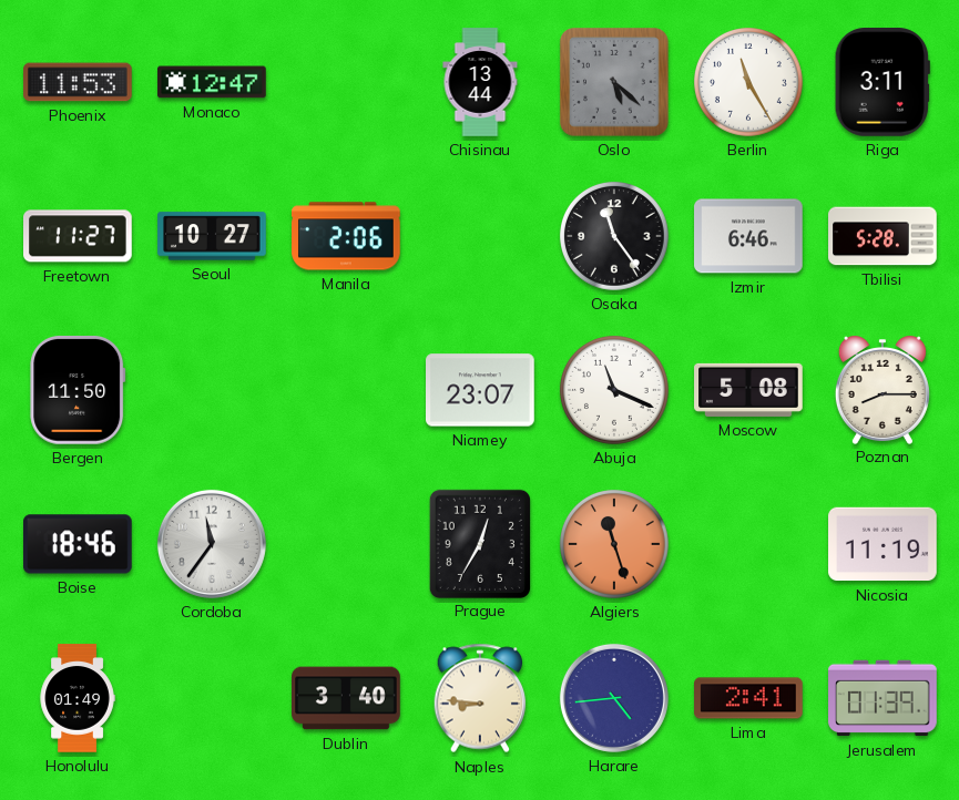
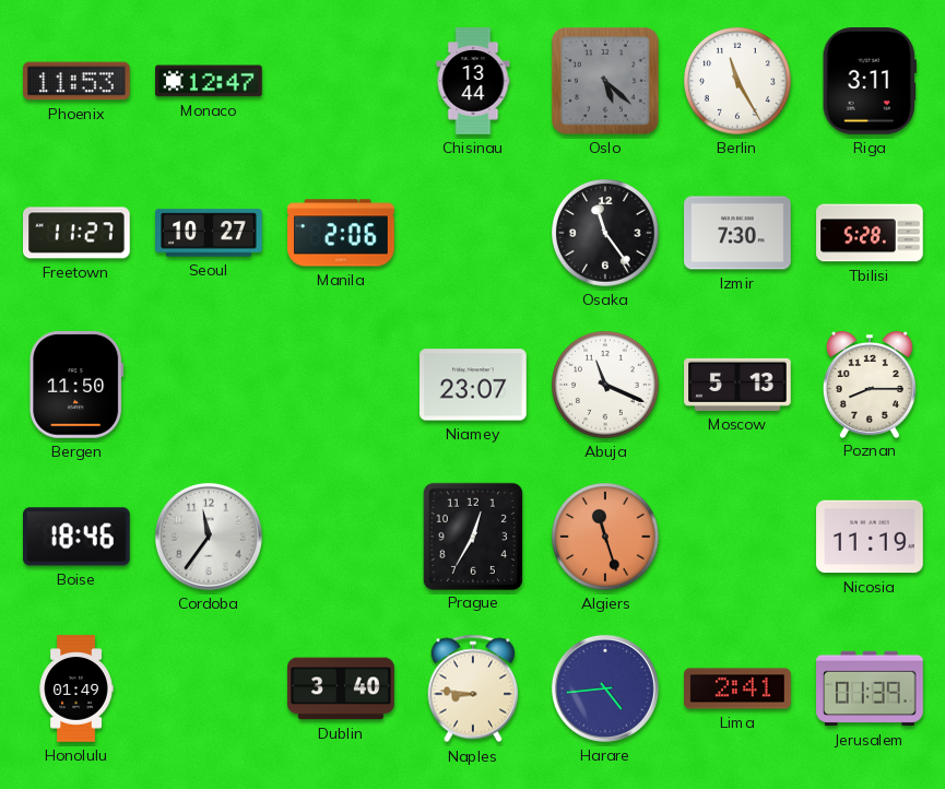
Izmir: 6:46 -> 7:30 (737, 233)
Moscow: 5:08 -> 5:13 (737, 385)
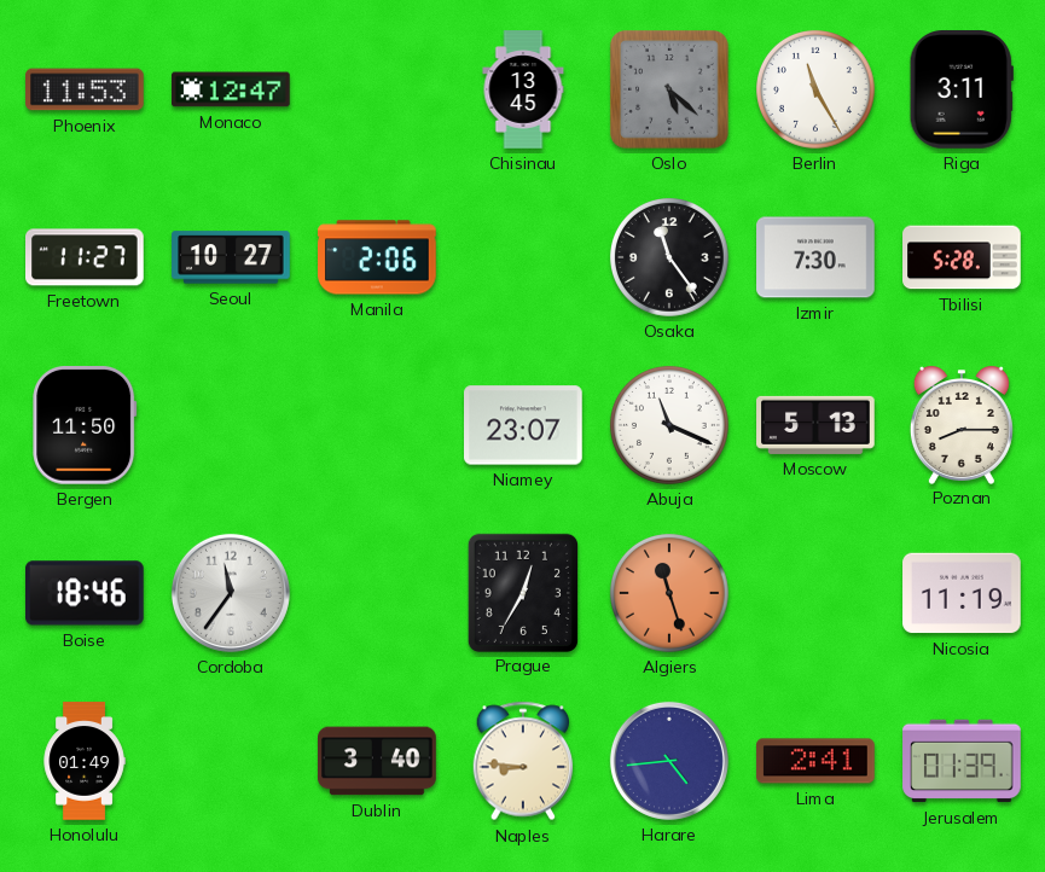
Chisinau: 13:44 -> 13:45 (523, 89)
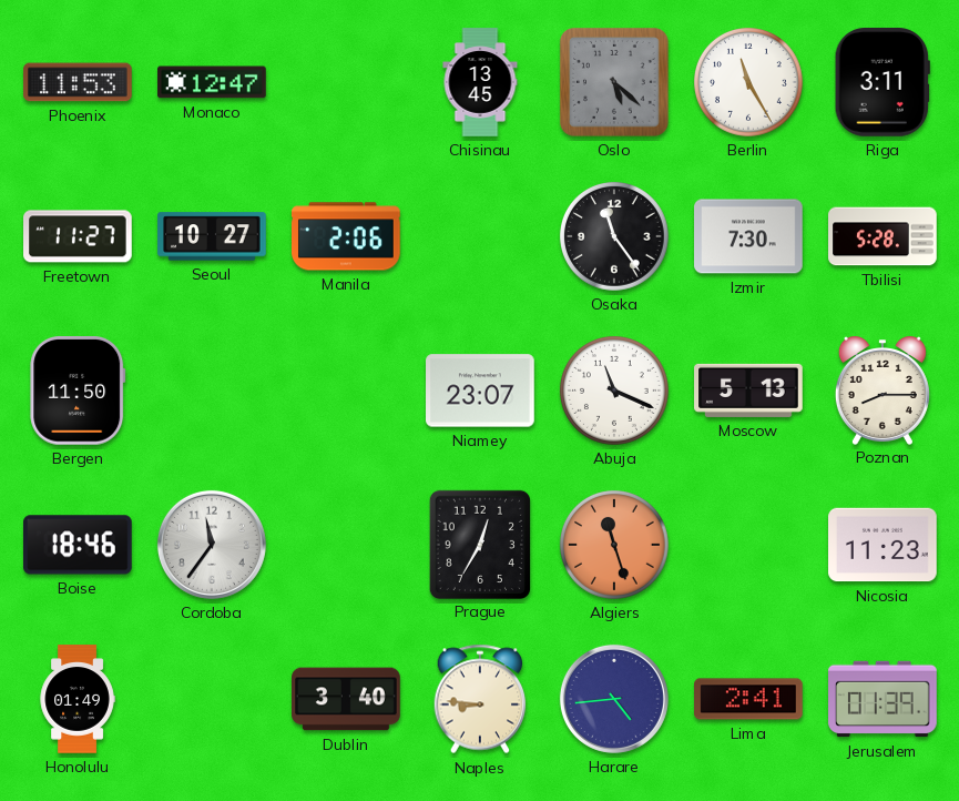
Nicosia: 11:19 -> 11:23 (883, 545)
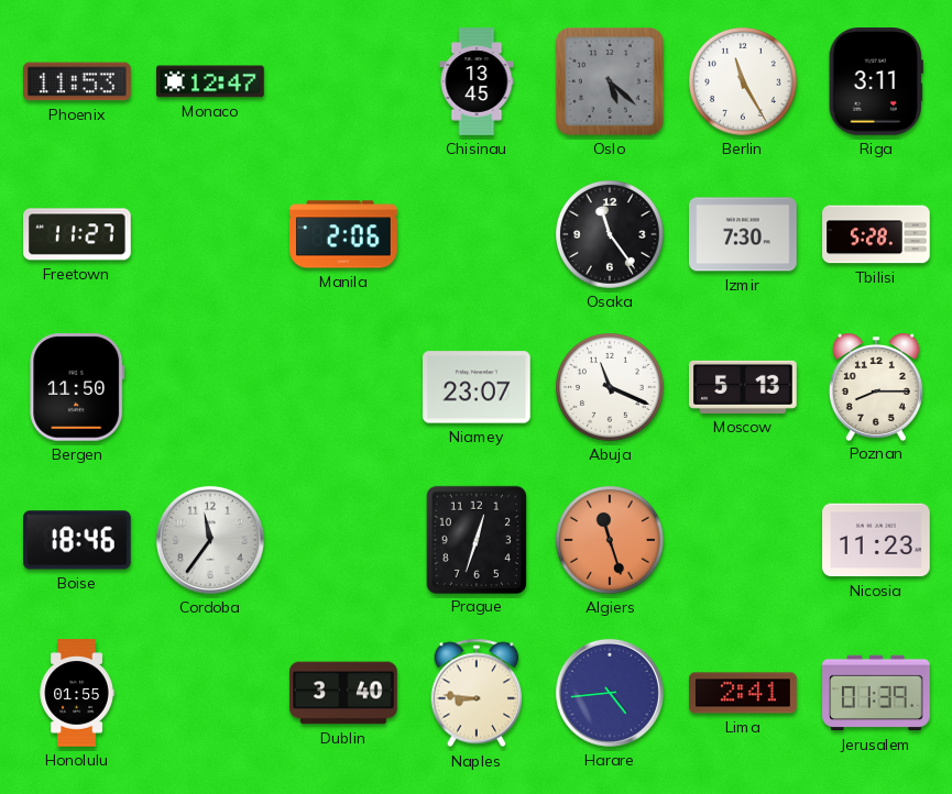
Seoul: 10:27 -> none (212, 236)
Prague: 12:35 -> 12:33 (475, 539)
Honolulu: 01:49 -> 01:55 (77, 693)
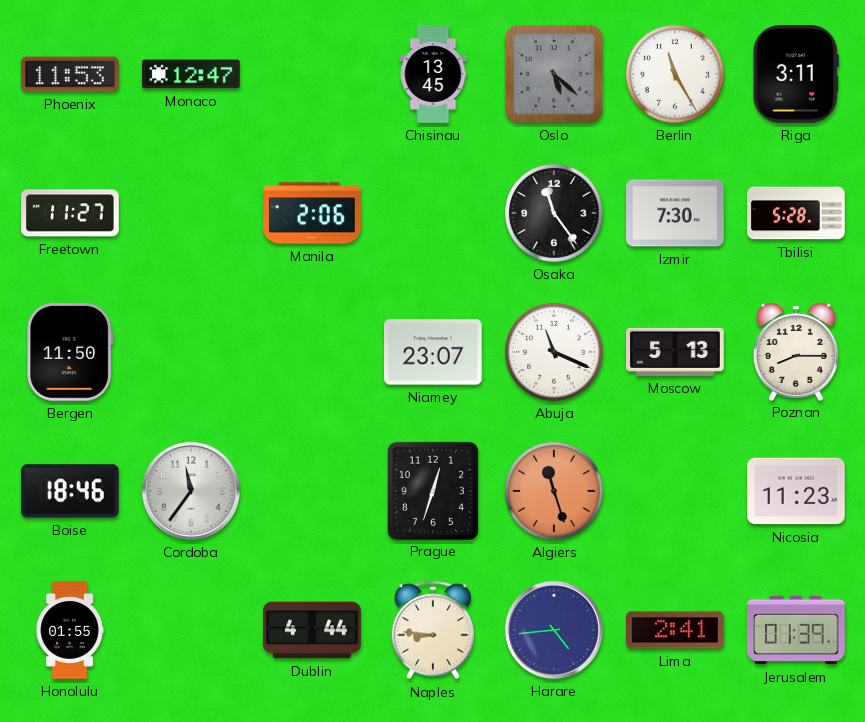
Dublin: 3:40 -> 4:44 (312, 630)
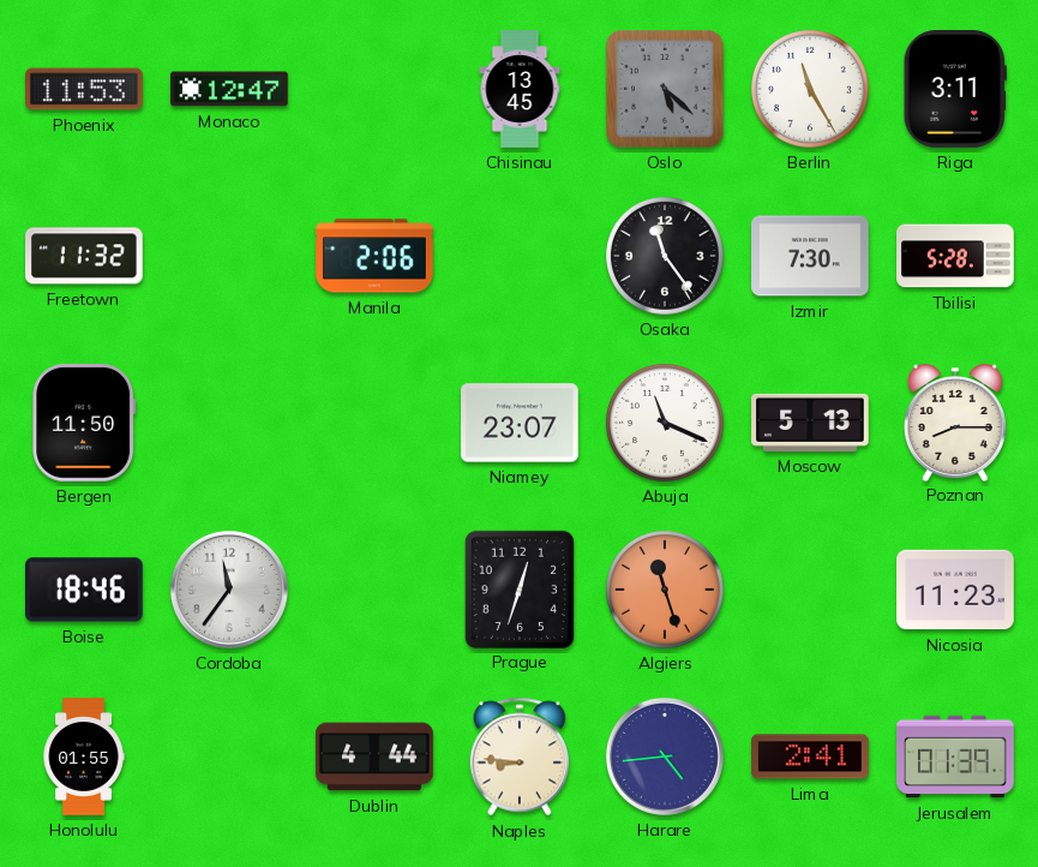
Freetown: 11:27 -> 11:32 (85, 256)
